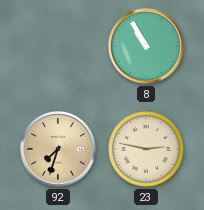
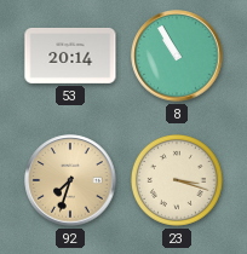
53: none -> 20:14 (70, 56)
23: 2:47 -> 3:18 (177, 180)
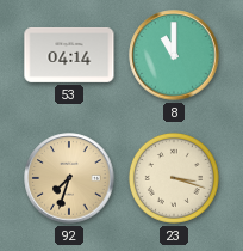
53: 20:14 -> 04:14 (69, 55)
8: 10:55 -> 11:00 (174, 55)
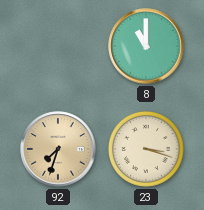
53: 04:14 -> none (69, 55)
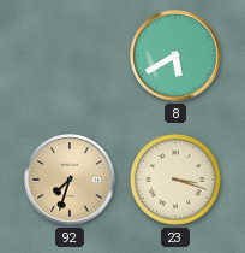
8: 11:00 -> 5:40 (175, 55)
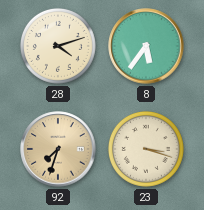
28: none -> 4:12 (58, 46)
8: 5:40 -> 5:36 (146, 46)
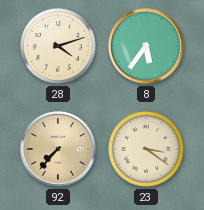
92: 7:33 -> 7:37 (58, 149)
23: 3:18 -> 3:21 (146, 149)
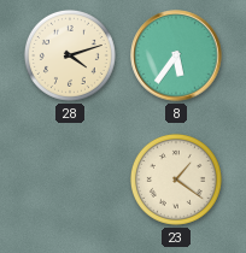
92: 7:37 -> none (58, 149)
23: 3:21 -> 1:21 (176, 180)
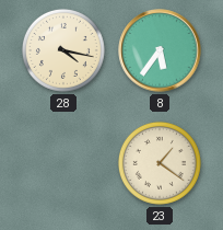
28: 4:12 -> 4:17 (63, 50)
